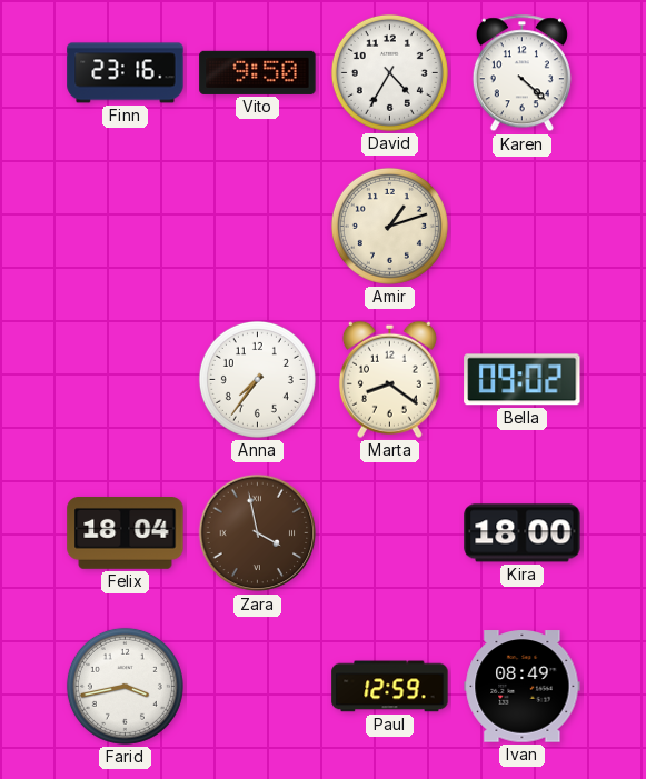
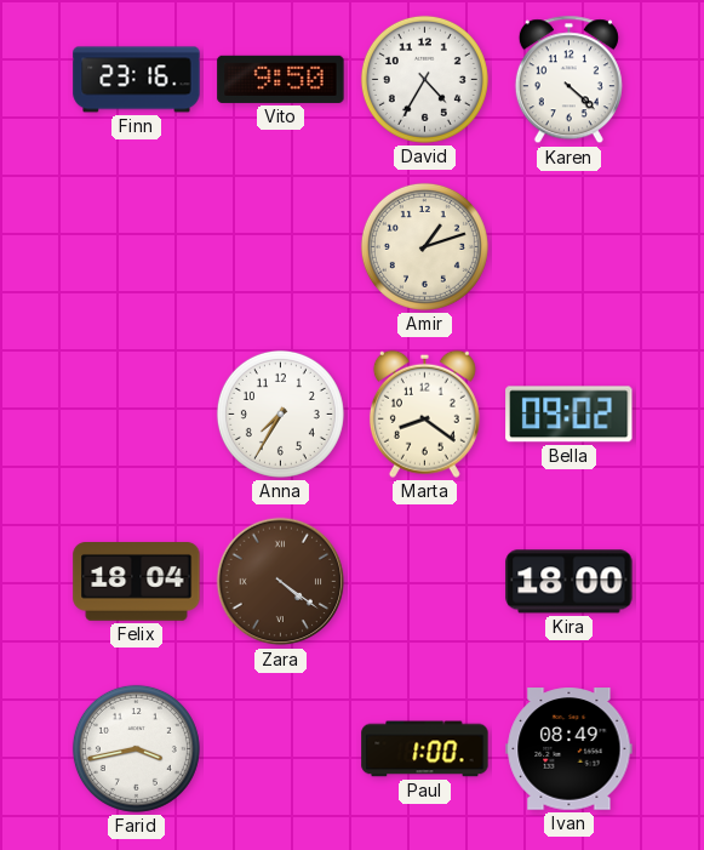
Anna: 7:36 -> 7:35 (280, 413)
Zara: 3:58 -> 4:21 (281, 582)
Paul: 12:59 -> 1:00 (425, 749)
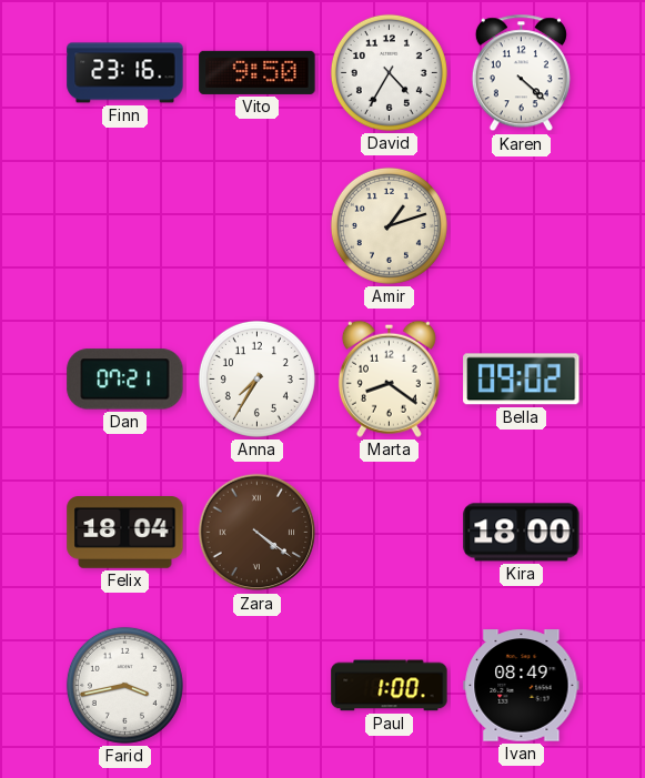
Dan: none -> 07:21 (125, 380)
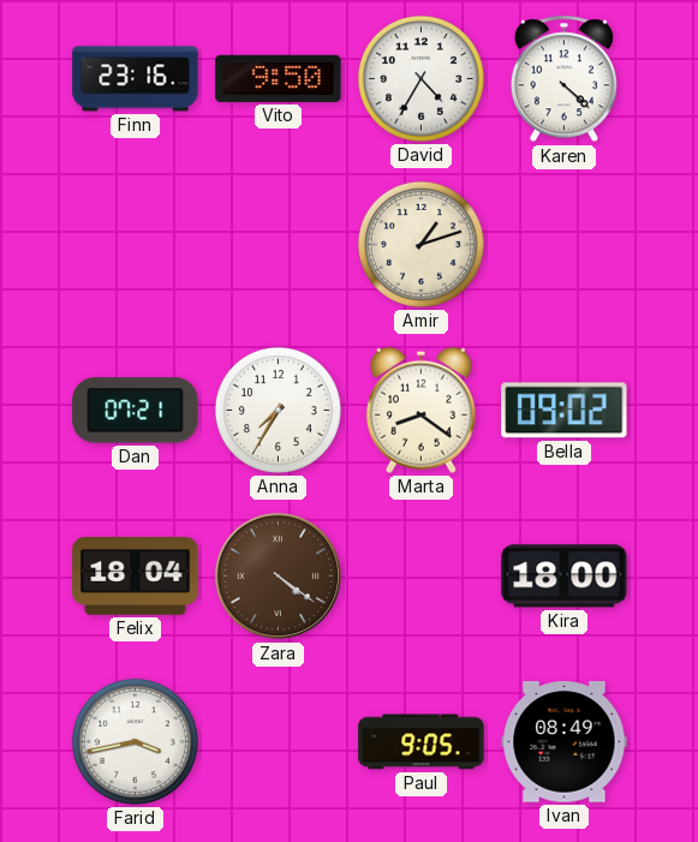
Paul: 1:00 -> 9:05 (422, 742)
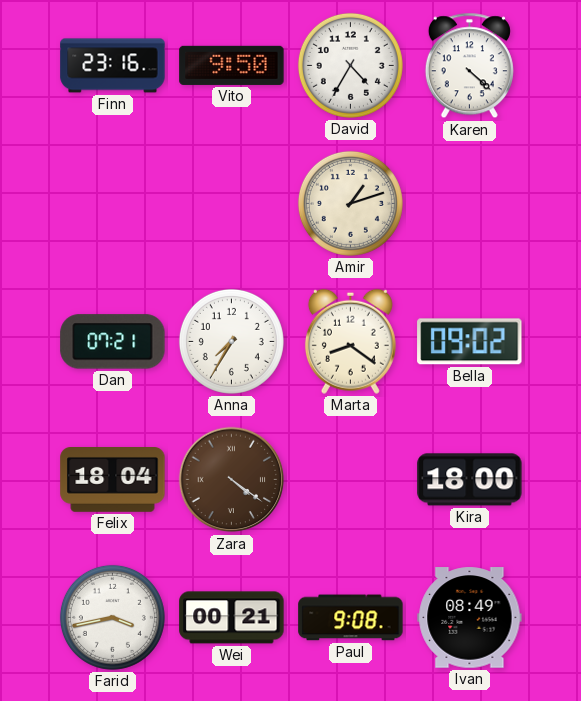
Wei: none -> 00:21 (232, 618)
Paul: 9:05 -> 9:08 (351, 618)
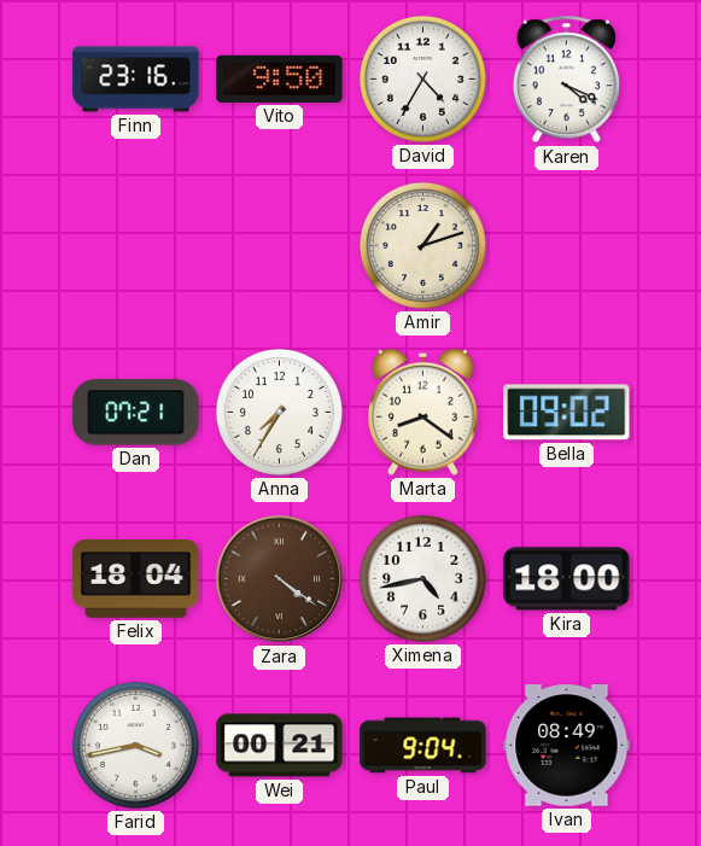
Karen: 4:22 -> 4:19 (566, 80)
Ximena: none -> 4:43 (422, 578)
Paul: 9:08 -> 9:04 (423, 746)
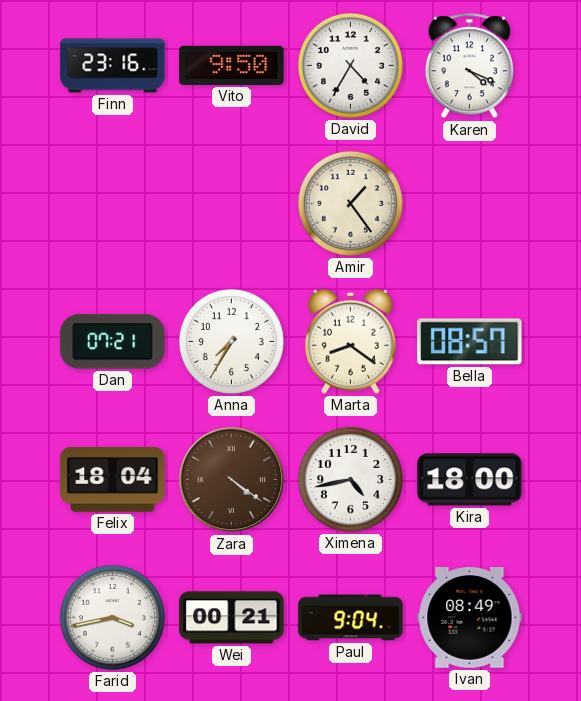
Amir: 1:12 -> 1:24 (350, 203)
Bella: 09:02 -> 08:57 (470, 342)
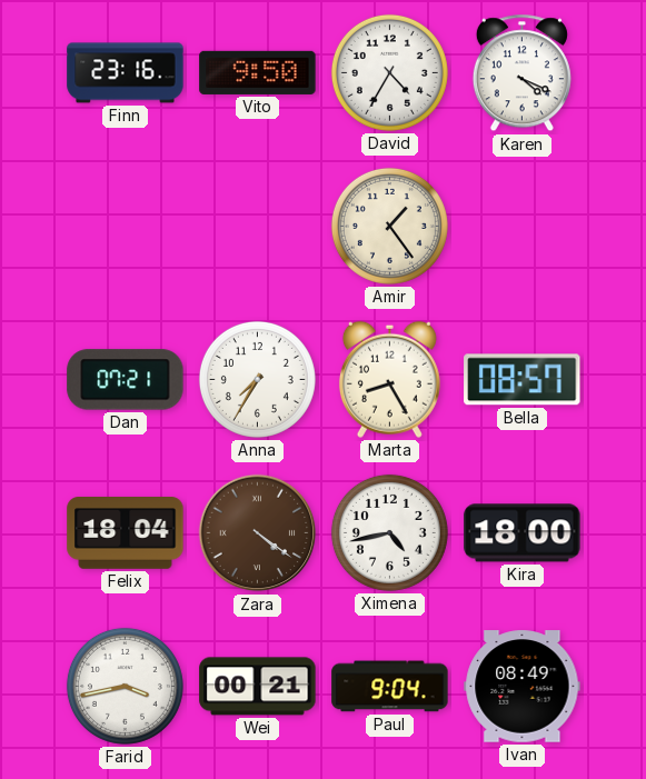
Marta: 8:21 -> 8:25 (389, 379)
